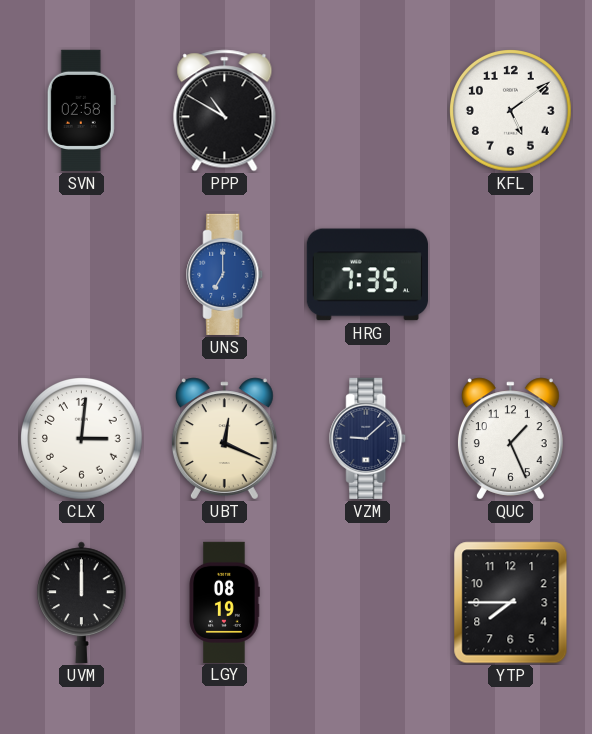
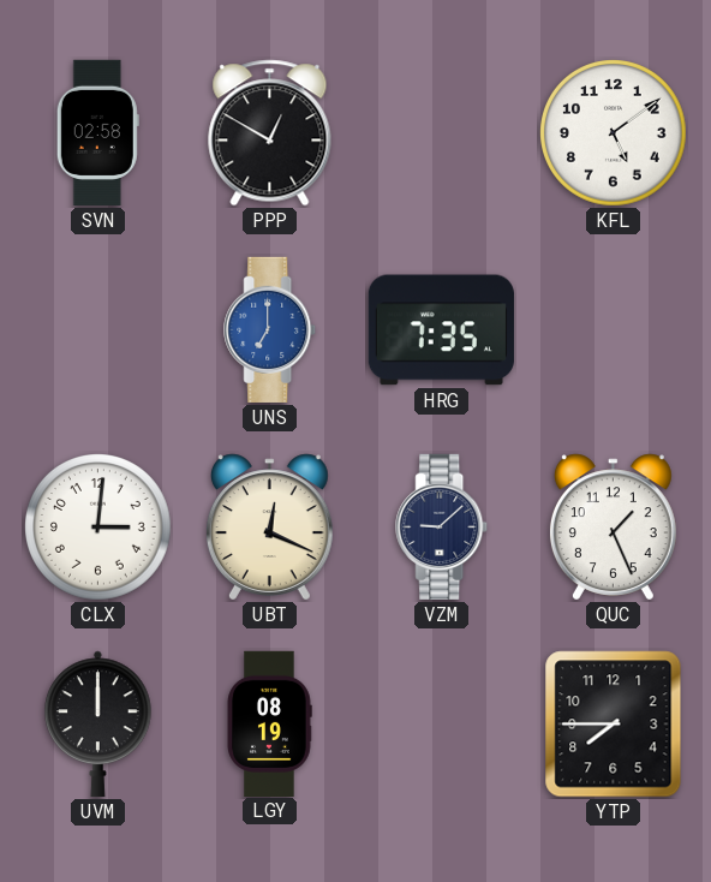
PPP: 10:50 -> 12:50 (270, 133)
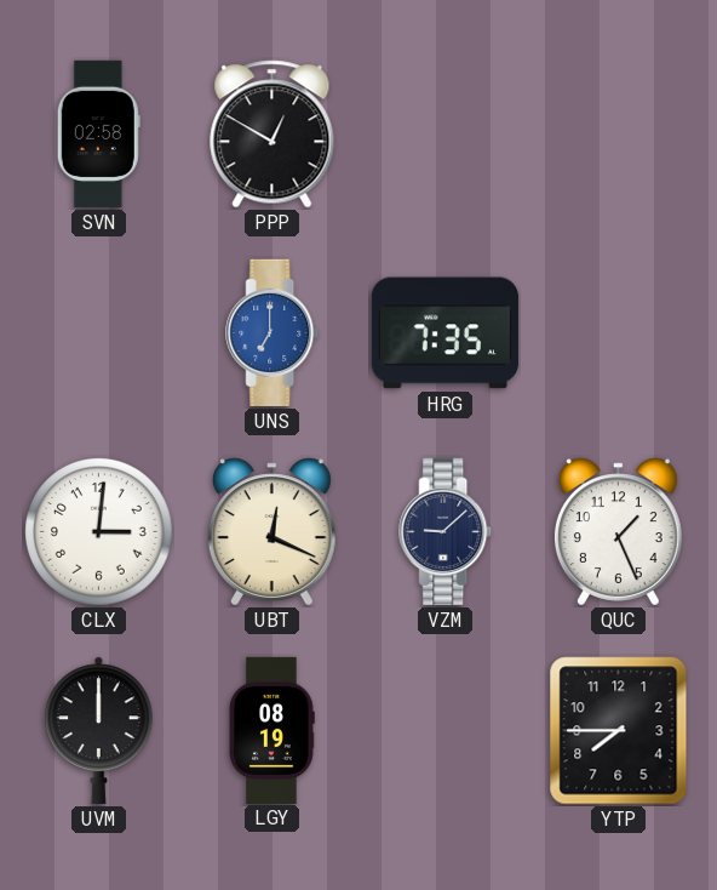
KFL: 5:09 -> none (614, 133)
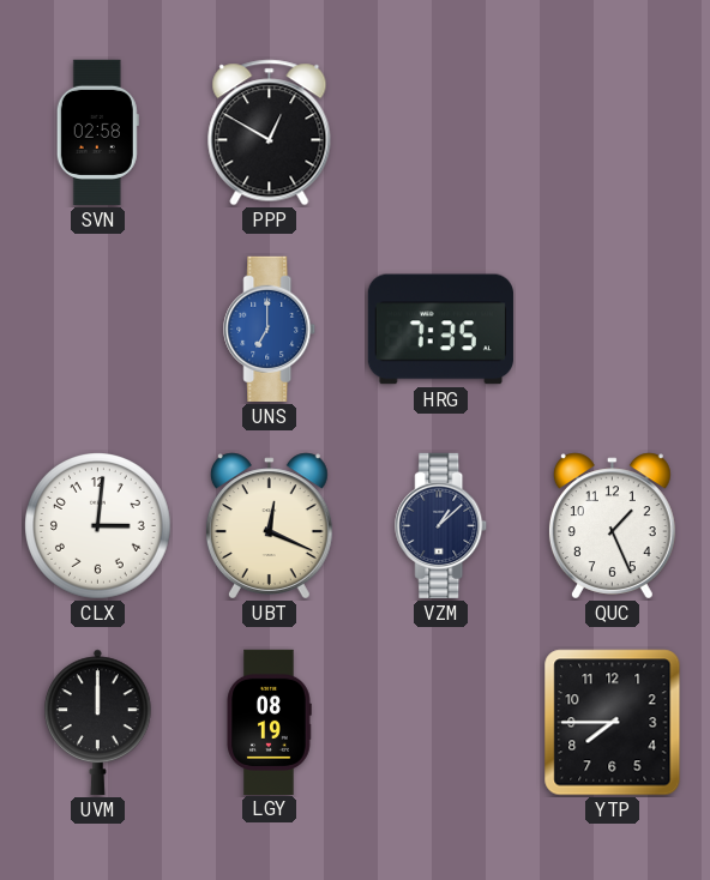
VZM: 9:08 -> 1:08 (441, 525)
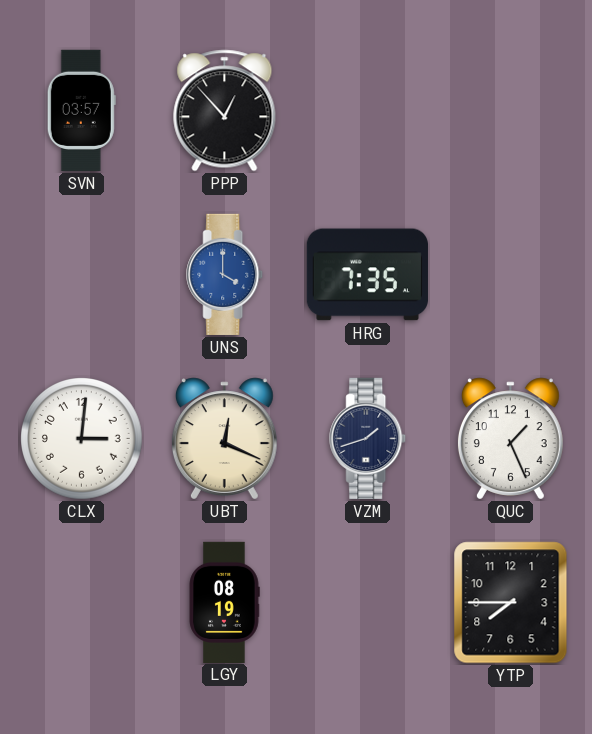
SVN: 02:58 -> 03:57 (81, 110)
PPP: 12:50 -> 12:53 (225, 111)
UNS: 7:00 -> 4:00 (225, 274)
VZM: 1:08 -> 1:42 (368, 438)
UVM: 12:00 -> none (98, 722)
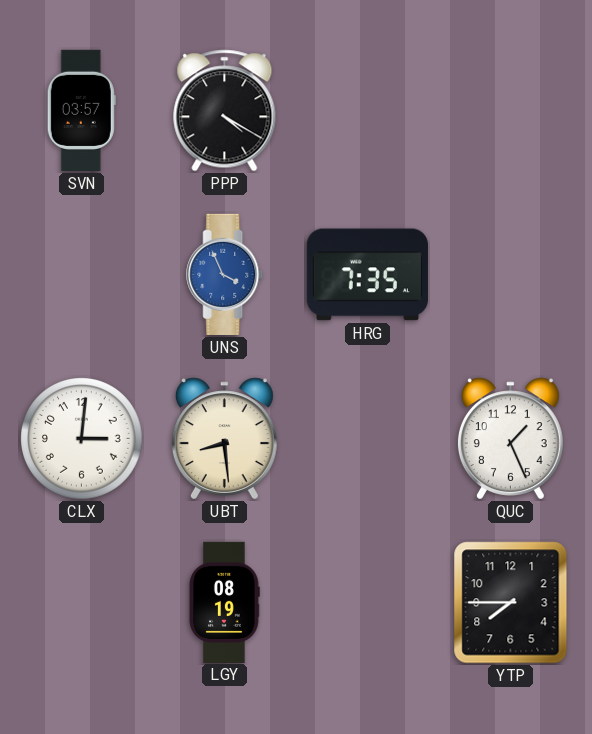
PPP: 12:53 -> 4:20 (225, 111)
UNS: 4:00 -> 3:56 (225, 274)
UBT: 12:19 -> 8:29 (224, 439)
VZM: 1:42 -> none (368, 438)
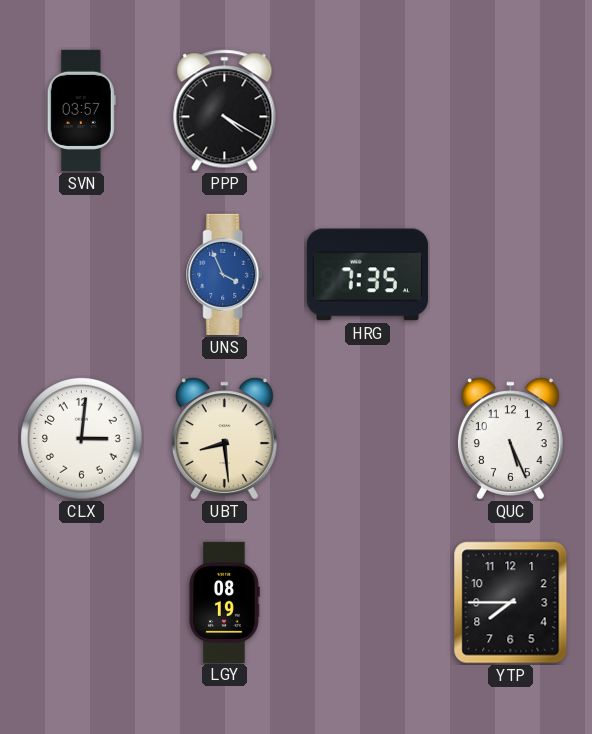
QUC: 1:26 -> 5:26 (510, 439)
